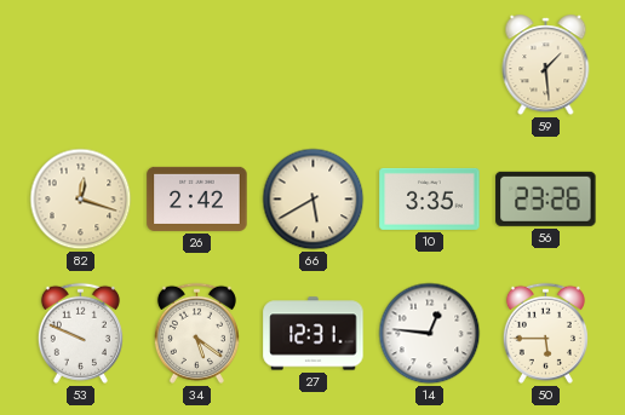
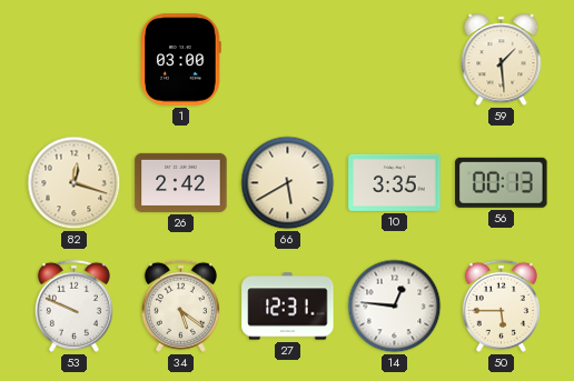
1: none -> 03:00 (181, 60)
56: 23:26 -> 00:13 (502, 182)
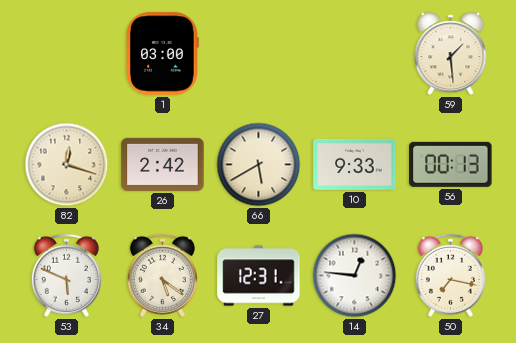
10: 3:35 -> 9:33 (355, 164)
53: 9:49 -> 5:49 (66, 275)
50: 5:45 -> 7:17 (450, 275)
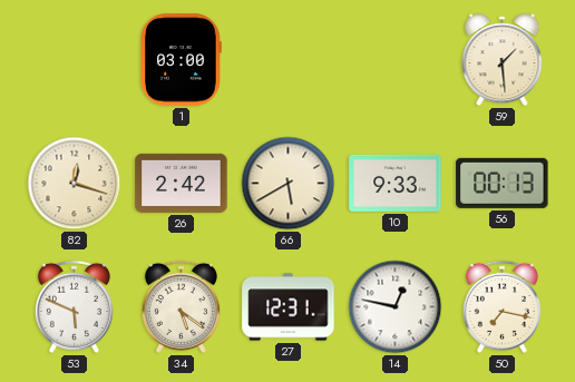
14: 12:46 -> 12:47 (396, 307)
